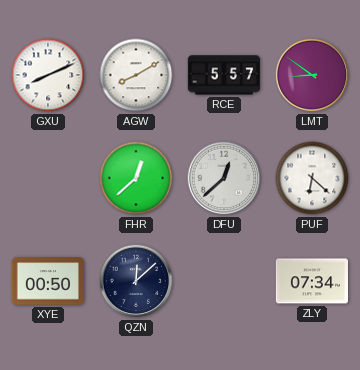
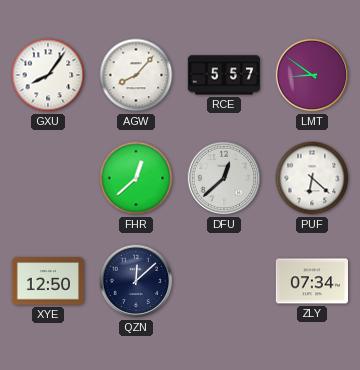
GXU: 8:11 -> 8:06 (48, 75)
AGW: 8:10 -> 8:07 (136, 75)
XYE: 00:50 -> 12:50 (47, 281)
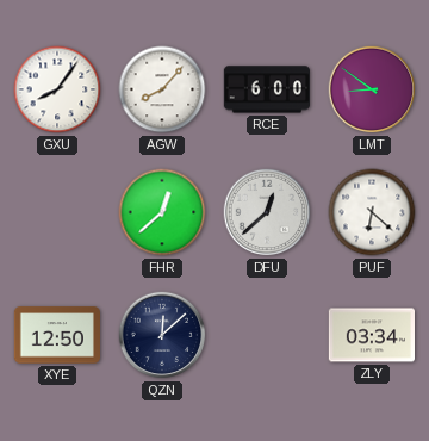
RCE: 5:57 -> 6:00 (266, 89)
ZLY: 07:34 -> 03:34 (371, 335)
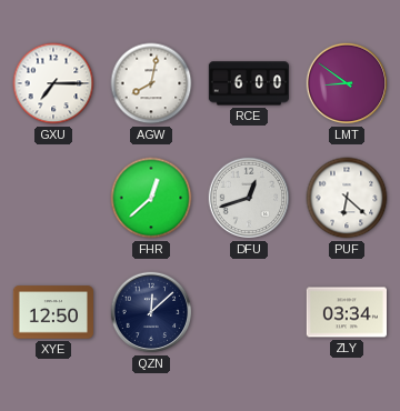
GXU: 8:06 -> 7:15 (53, 83)
AGW: 8:07 -> 8:02 (151, 83)
DFU: 12:38 -> 12:42 (249, 198)
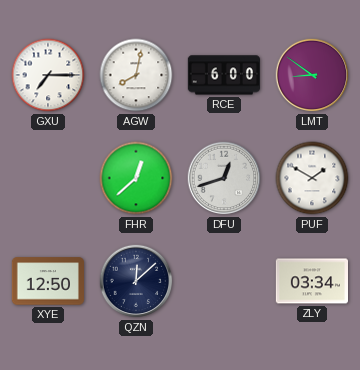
PUF: 6:22 -> 1:50 (312, 178)
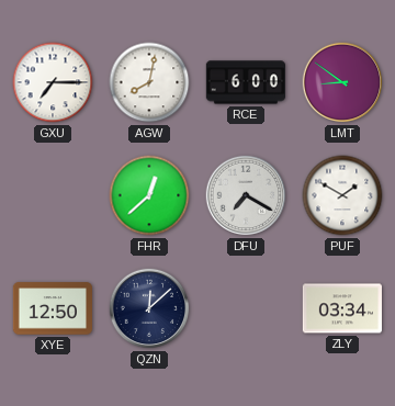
DFU: 12:42 -> 7:20 (246, 195)
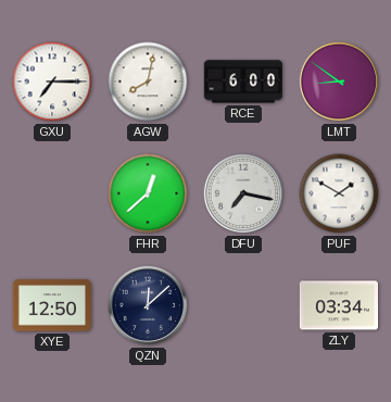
DFU: 7:20 -> 7:17 (243, 193)
